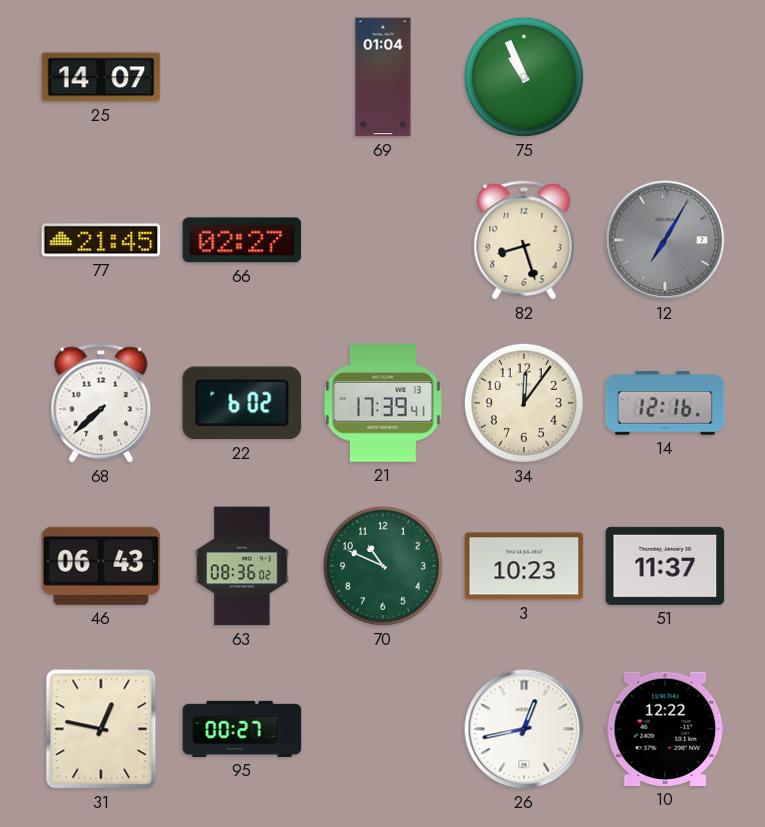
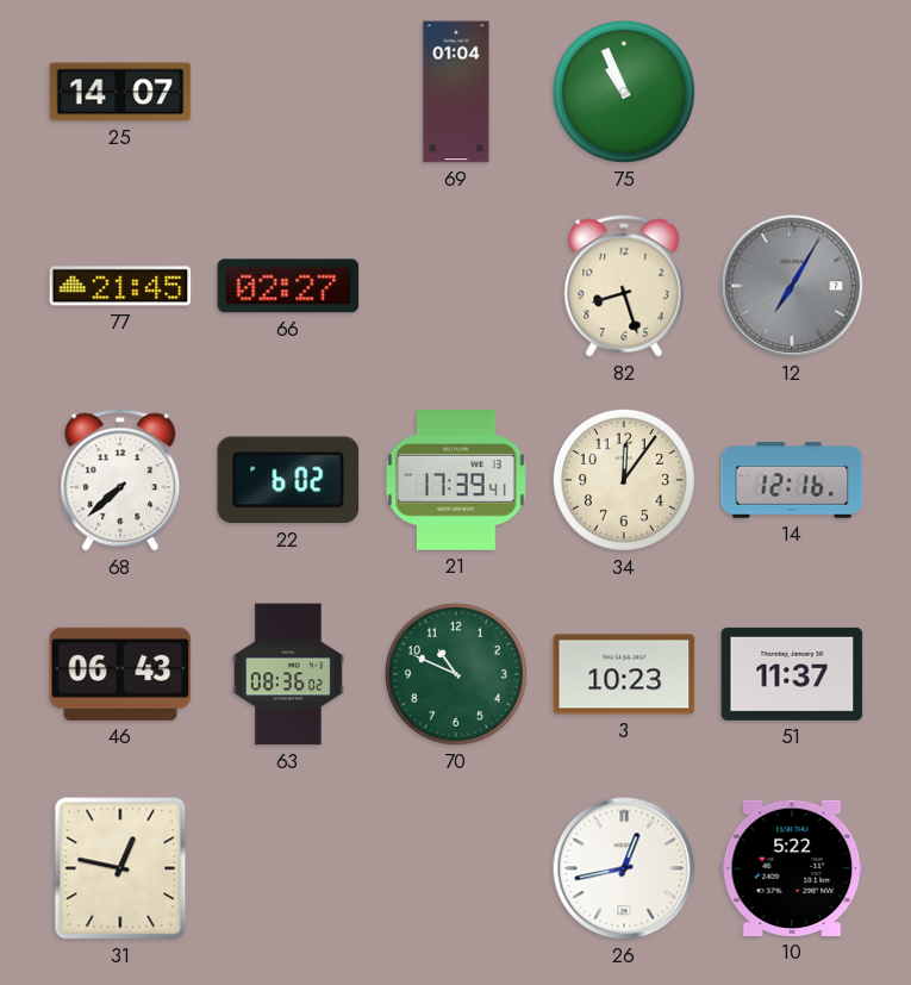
95: 00:27 -> none (242, 729)
10: 12:22 -> 5:22 (792, 868)
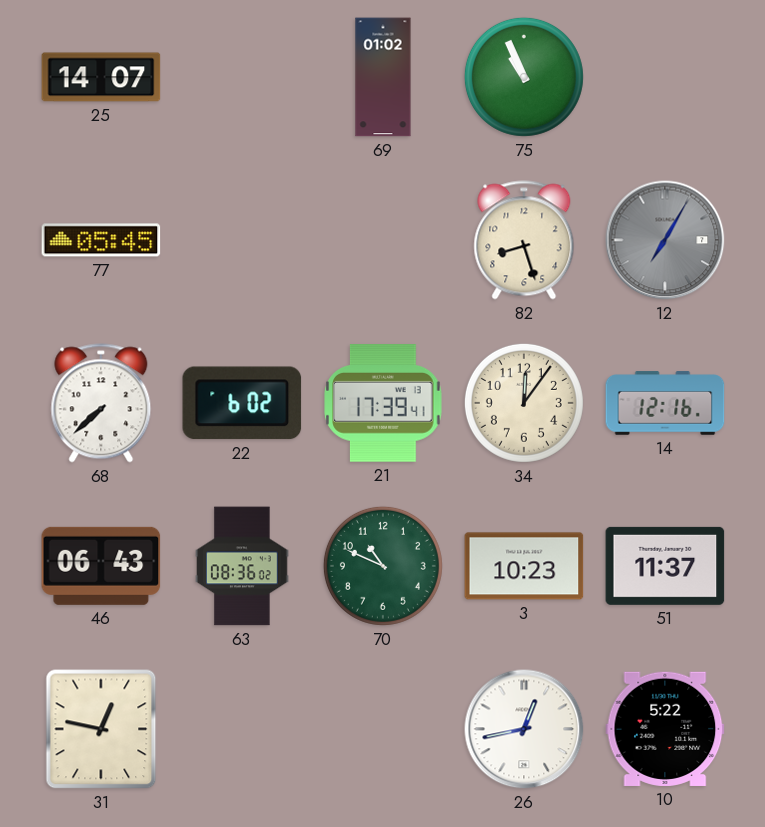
69: 01:04 -> 01:02 (383, 77)
77: 21:45 -> 05:45 (101, 240)
66: 02:27 -> none (288, 286)
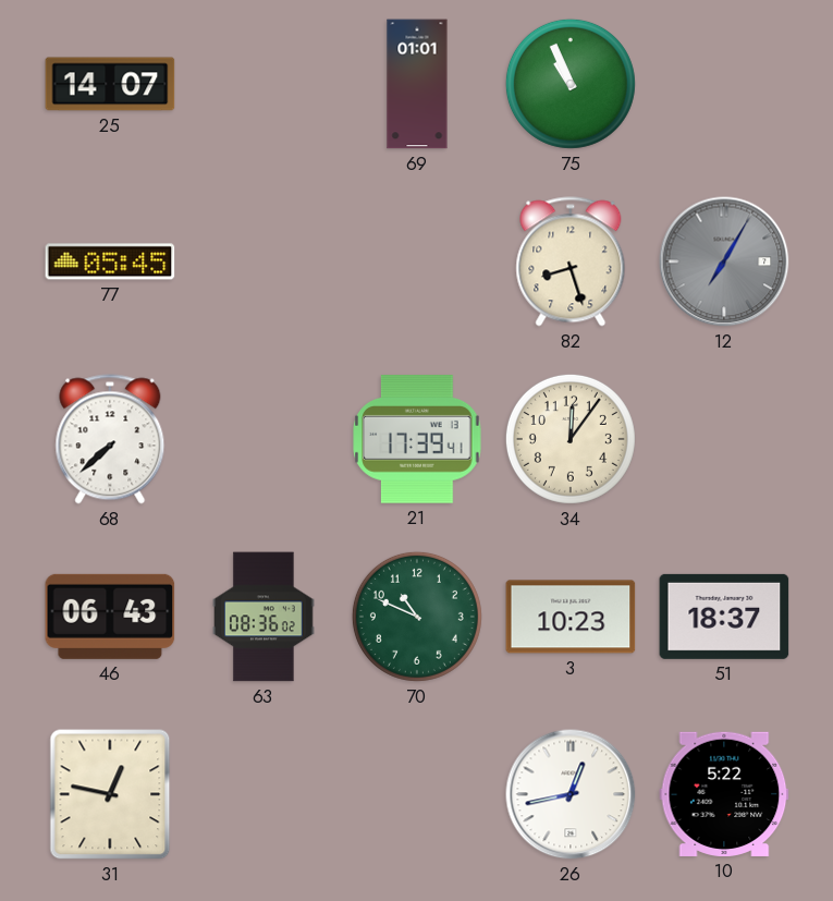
69: 01:02 -> 01:01 (417, 84)
22: 6:02 -> none (242, 403)
14: 12:16 -> none (665, 403)
51: 11:37 -> 18:37 (724, 617)
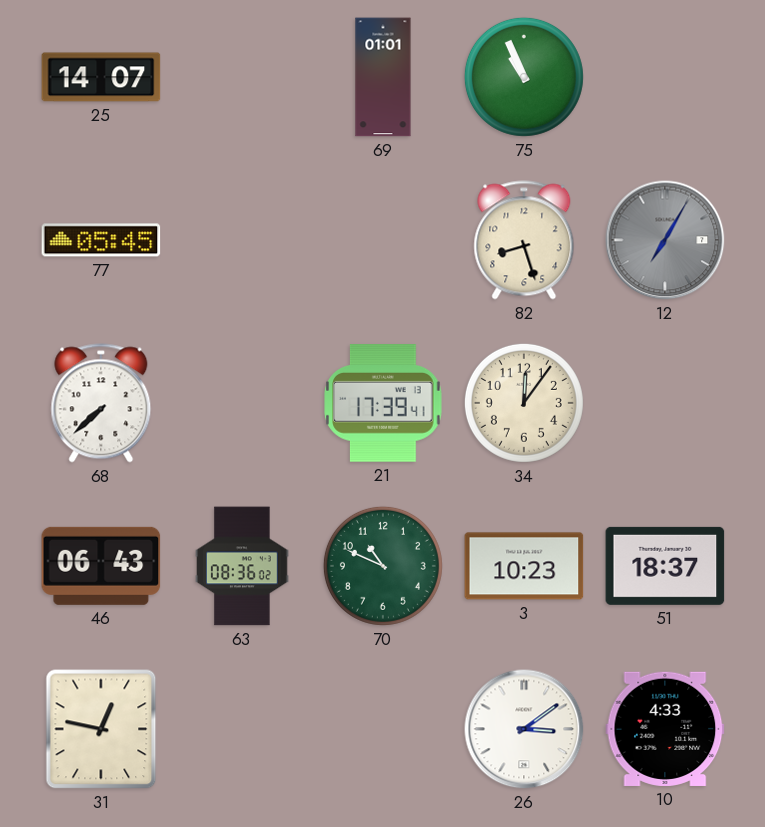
26: 12:43 -> 3:09 (524, 729)
10: 5:22 -> 4:33 (665, 729)
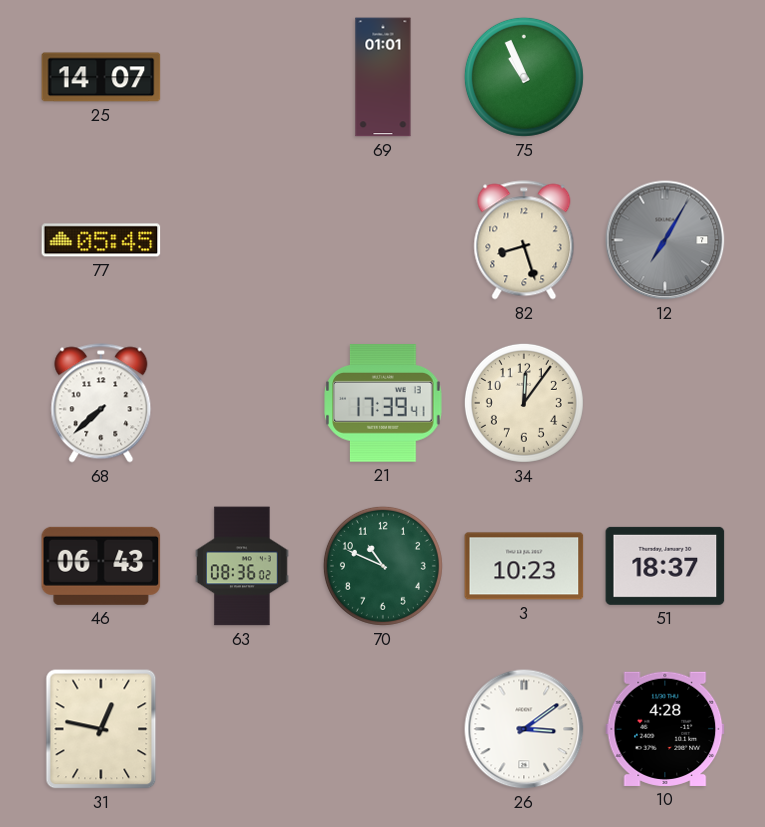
10: 4:33 -> 4:28 (665, 729)
